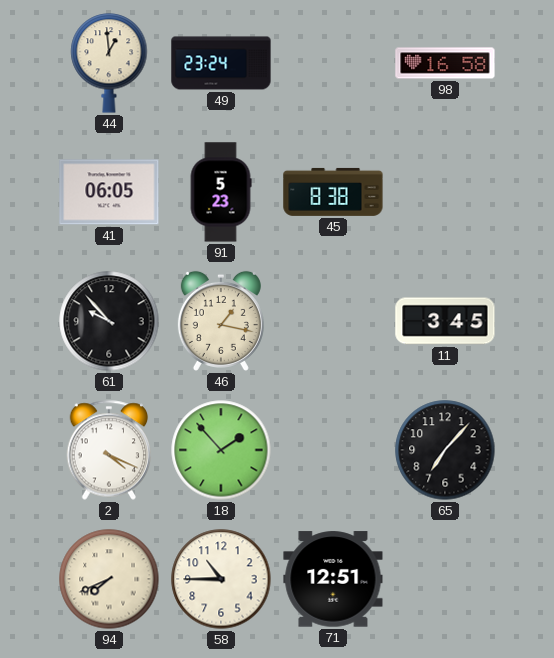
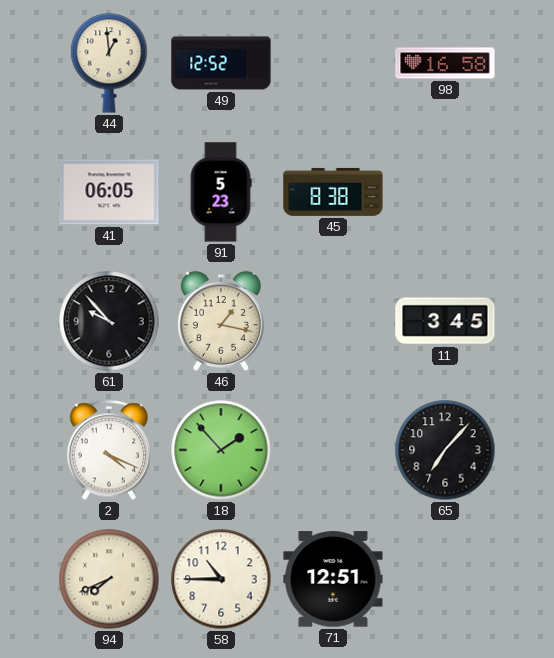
49: 23:24 -> 12:52 (221, 63)
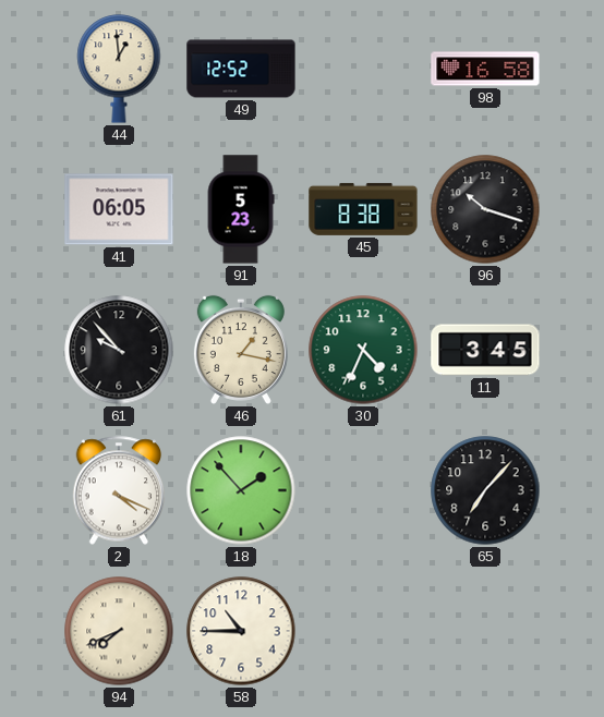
96: none -> 10:18 (485, 209)
30: none -> 4:34 (363, 350)
71: 12:51 -> none (333, 579)
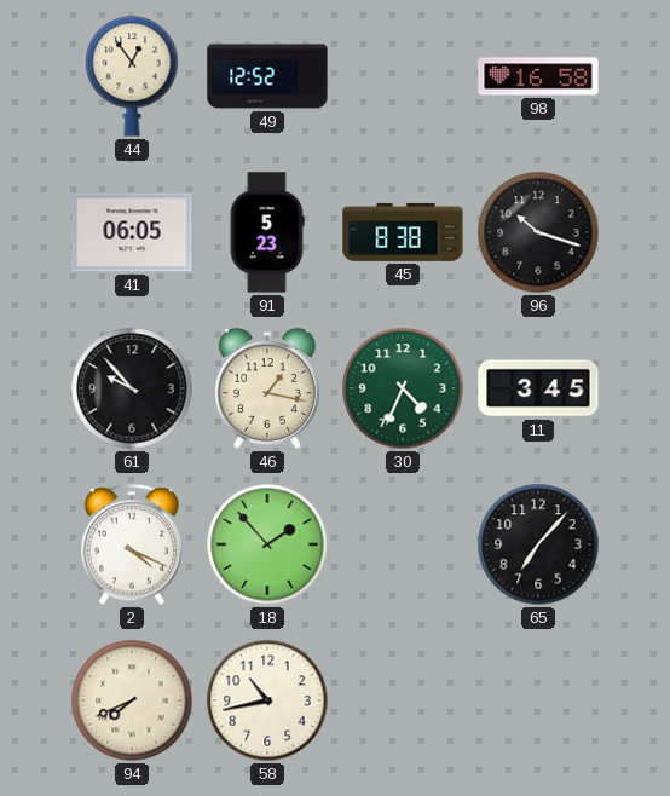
44: 12:59 -> 12:54 (132, 76)
58: 10:45 -> 10:43 (267, 700)
